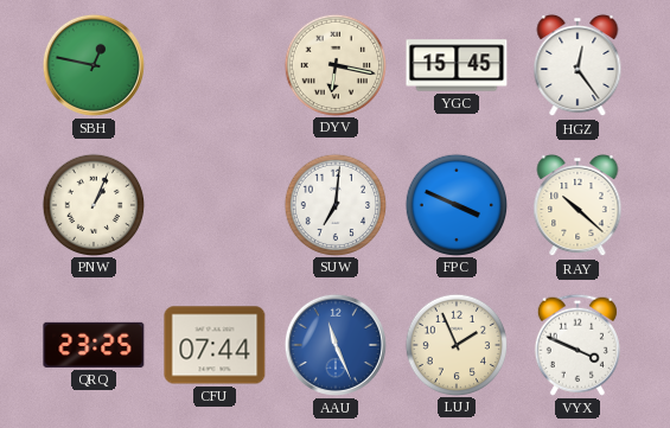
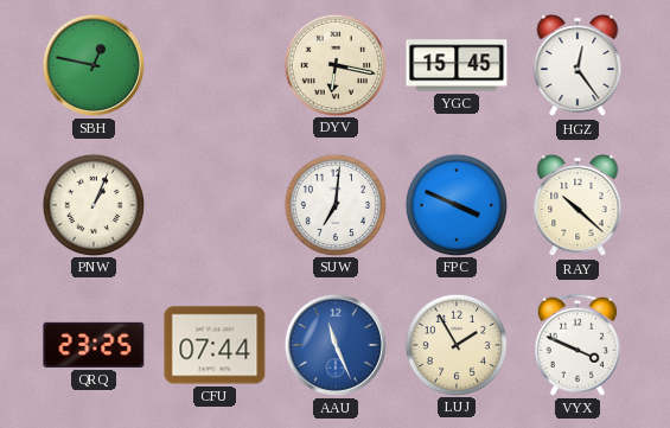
LUJ: 1:56 -> 1:55 (455, 344)
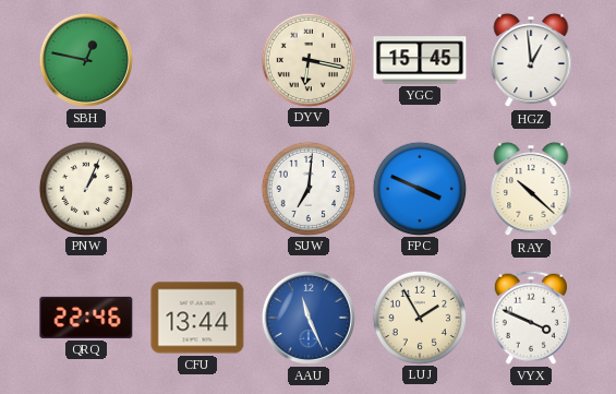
HGZ: 12:24 -> 12:59 (531, 60)
QRQ: 23:25 -> 22:46 (86, 318)
CFU: 07:44 -> 13:44 (197, 318)
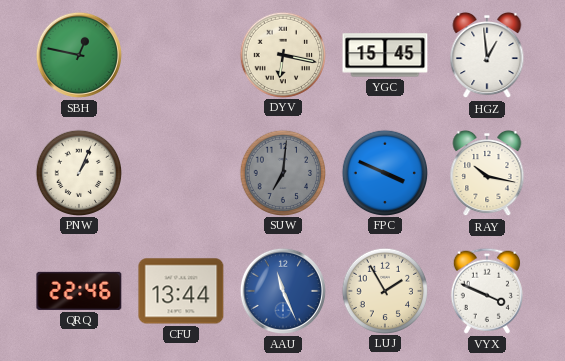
SUW dial: white -> grey (282, 172)
RAY: 10:22 -> 10:17 (487, 173)
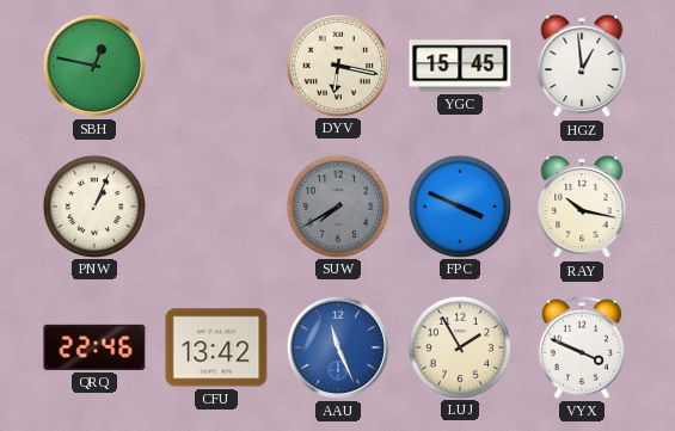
SUW: 7:01 -> 7:40 (337, 205)
CFU: 13:44 -> 13:42 (216, 347)
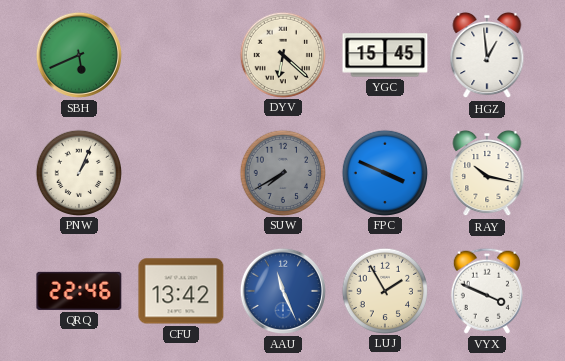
SBH: 12:47 -> 5:41 (79, 55)
DYV: 6:17 -> 6:22 (282, 54)
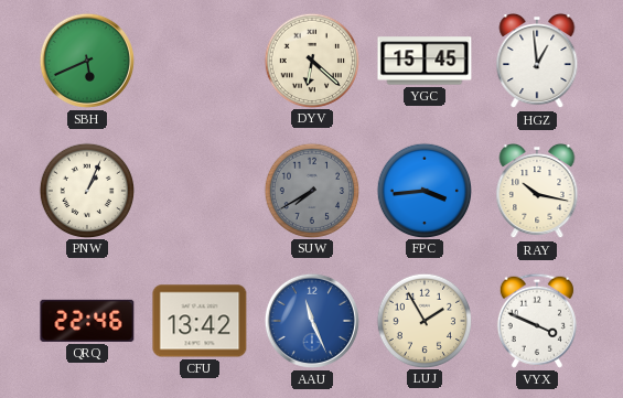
FPC: 3:49 -> 3:44 (423, 190)
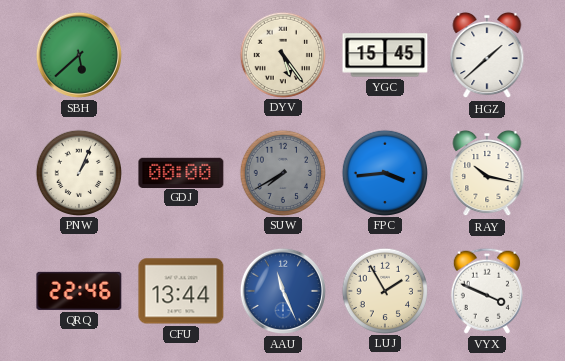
SBH: 5:41 -> 5:38 (79, 55)
DYV: 6:22 -> 5:24 (282, 54)
HGZ: 12:59 -> 1:38 (487, 55)
GDJ: none -> 00:00 (181, 172)
CFU: 13:42 -> 13:44 (181, 291)
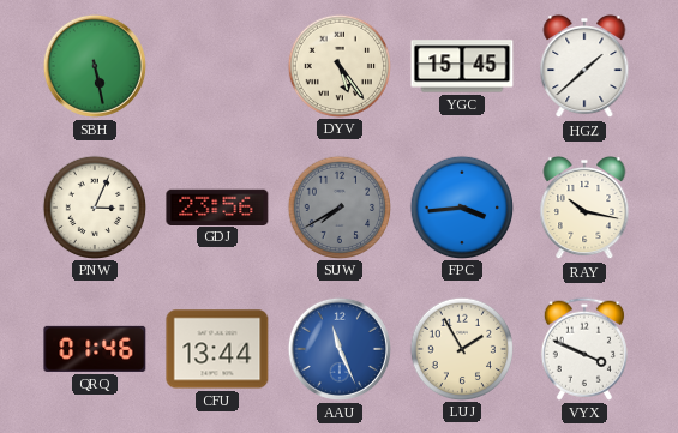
SBH: 5:38 -> 5:28 (95, 66)
PNW: 1:04 -> 3:04 (94, 206)
GDJ: 00:00 -> 23:56 (217, 206)
QRQ: 22:46 -> 01:46 (95, 349)
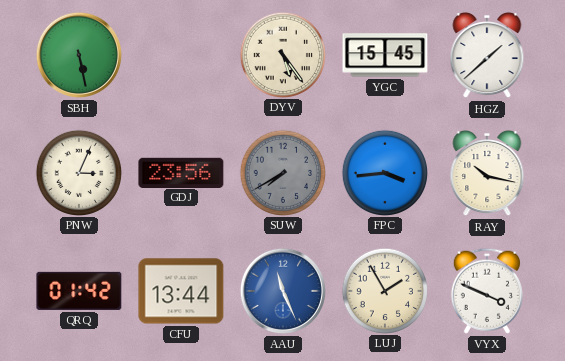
QRQ: 01:46 -> 01:42 (79, 291)
